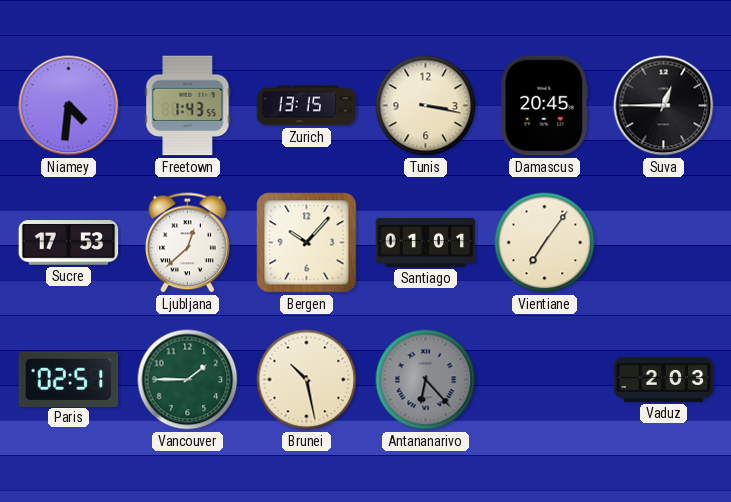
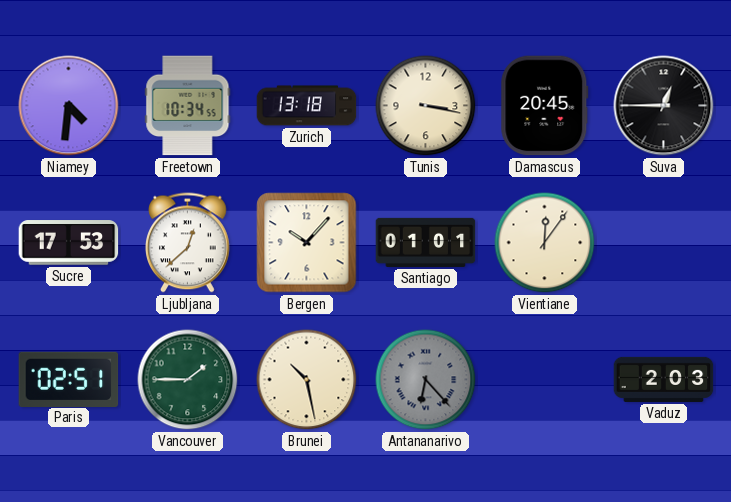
Freetown: 1:43 -> 10:34 (188, 106)
Zurich: 13:15 -> 13:18 (307, 106)
Vientiane: 7:06 -> 12:06 (545, 243)
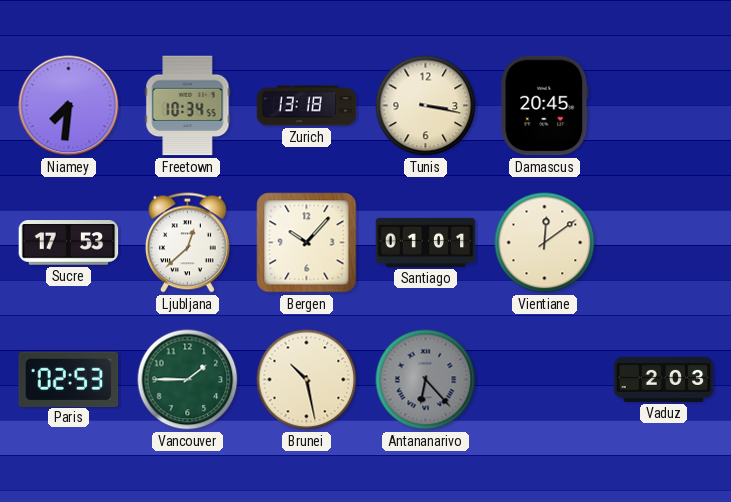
Niamey: 4:31 -> 7:31 (69, 106)
Suva: 12:45 -> none (664, 106)
Vientiane: 12:06 -> 12:09 (545, 243)
Paris: 02:51 -> 02:53 (69, 379)
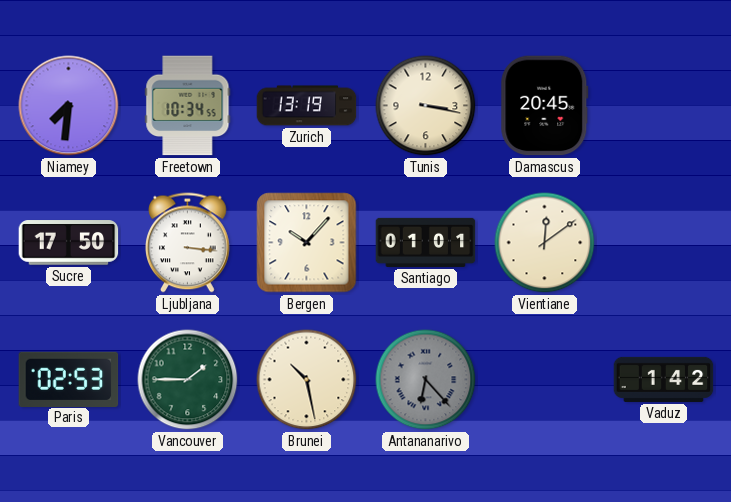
Zurich: 13:18 -> 13:19 (307, 106)
Sucre: 17:53 -> 17:50 (69, 243)
Ljubljana: 12:38 -> 3:16 (188, 243)
Vaduz: 2:03 -> 1:42 (664, 379)
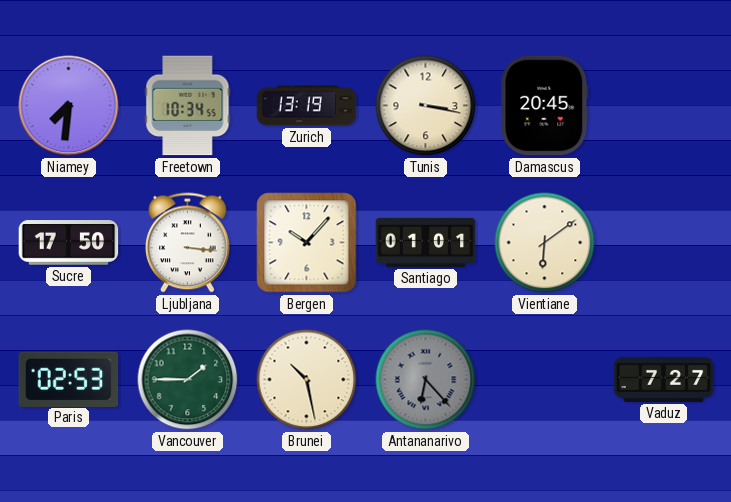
Vientiane: 12:09 -> 6:09 (545, 243)
Vaduz: 1:42 -> 7:27 (664, 379)
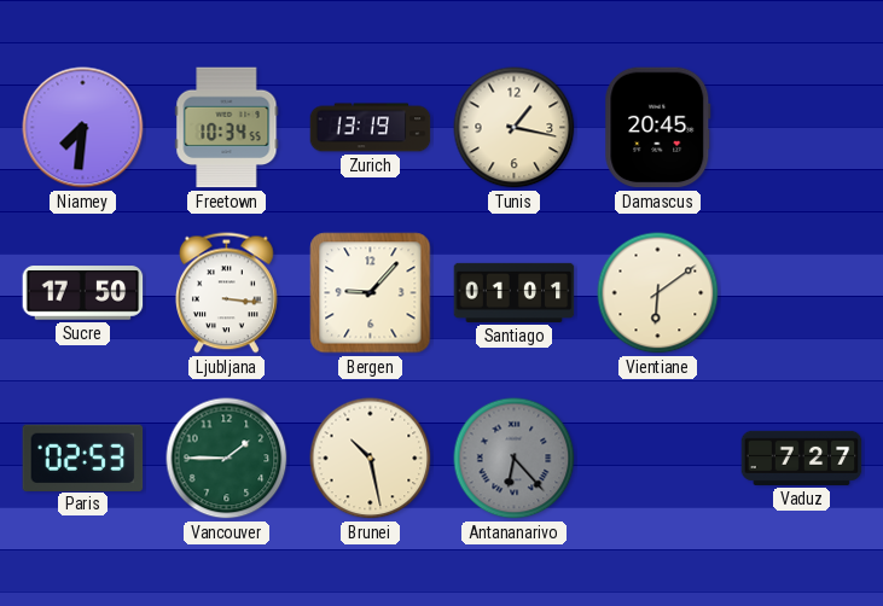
Tunis: 3:17 -> 1:17 (515, 128)
Bergen: 10:07 -> 9:07 (371, 293)
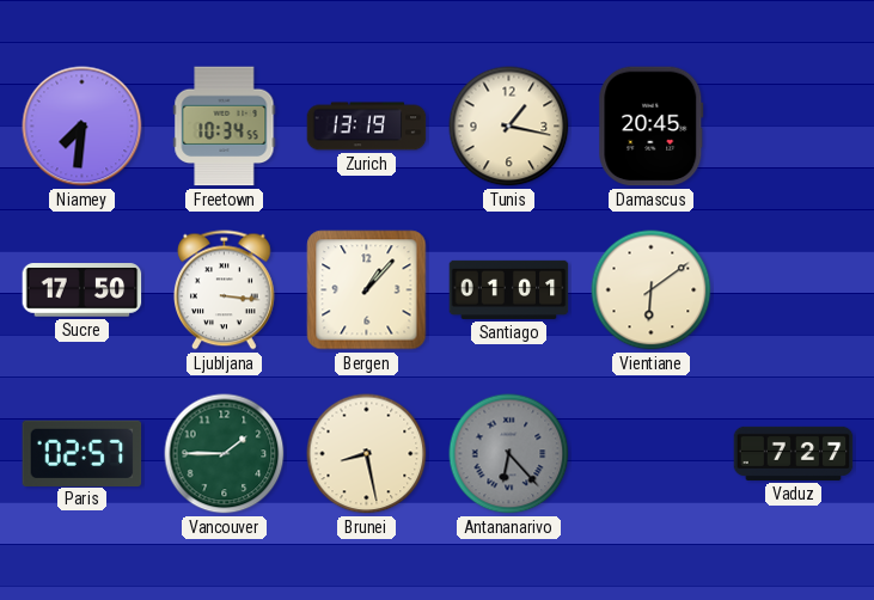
Bergen: 9:07 -> 1:07 (367, 290)
Paris: 02:53 -> 02:57 (82, 453)
Brunei: 10:28 -> 8:28 (367, 454)
